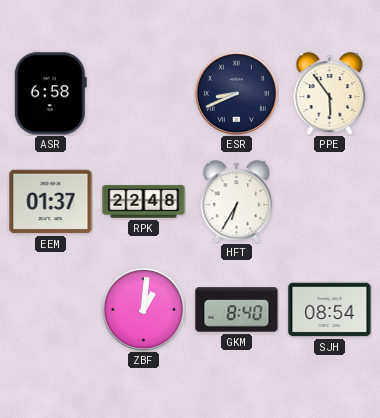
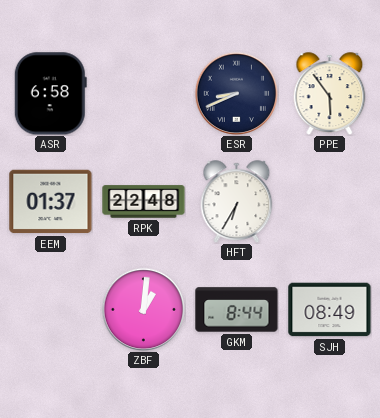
GKM: 8:40 -> 8:44 (237, 310)
SJH: 08:54 -> 08:49 (330, 310)
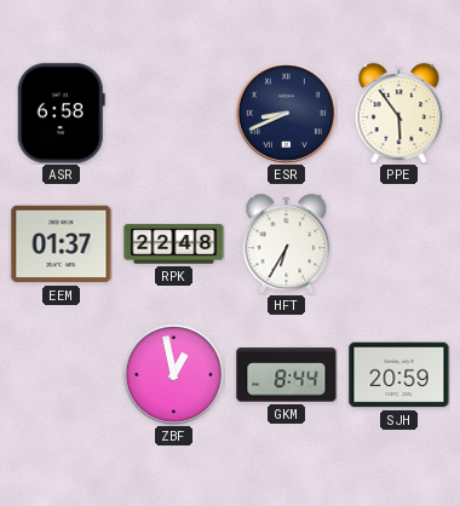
ZBF: 1:01 -> 12:58 (173, 374)
SJH: 08:49 -> 20:59 (399, 375)
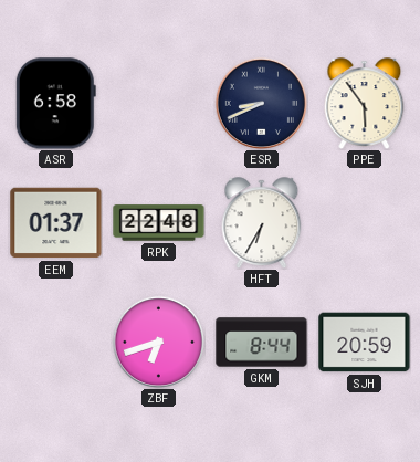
ZBF: 12:58 -> 6:42 (158, 342)
